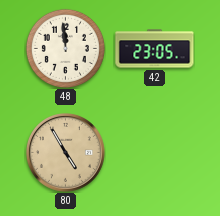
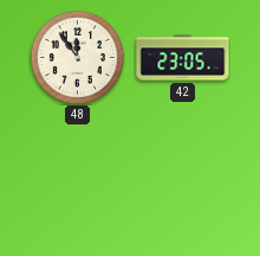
48: 11:59 -> 11:54 (77, 57)
80: 4:55 -> none (66, 153)
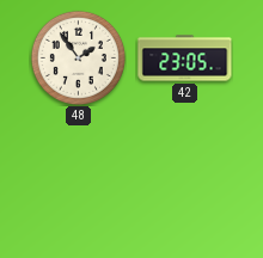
48: 11:54 -> 1:54 (78, 57)
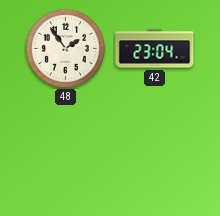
42: 23:05 -> 23:04 (155, 49)
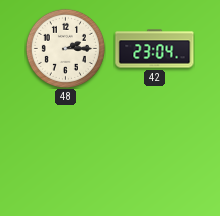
48: 1:54 -> 2:15 (65, 48)
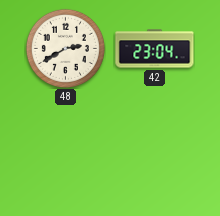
48: 2:15 -> 2:40 (65, 48)
